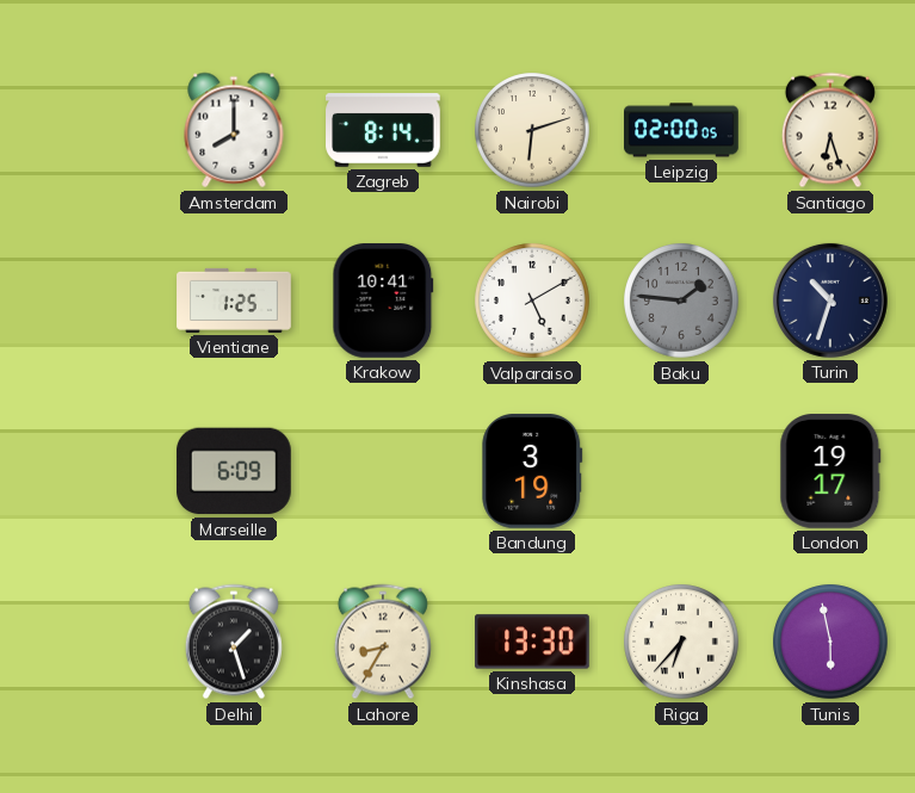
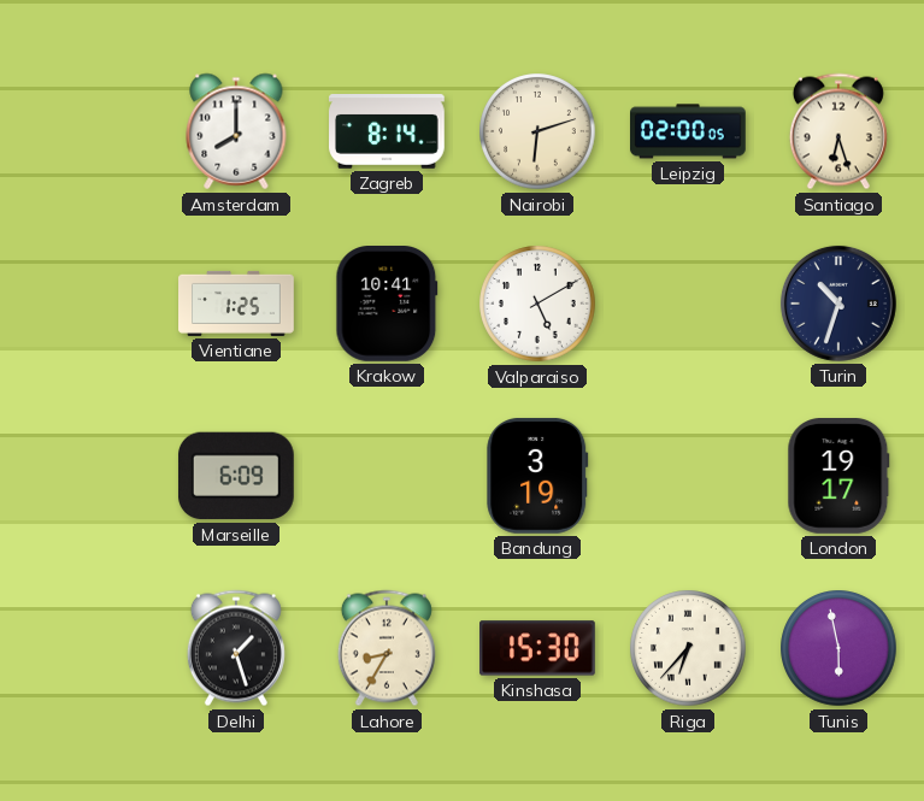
Baku: 1:46 -> none (681, 301)
Kinshasa: 13:30 -> 15:30 (538, 648)
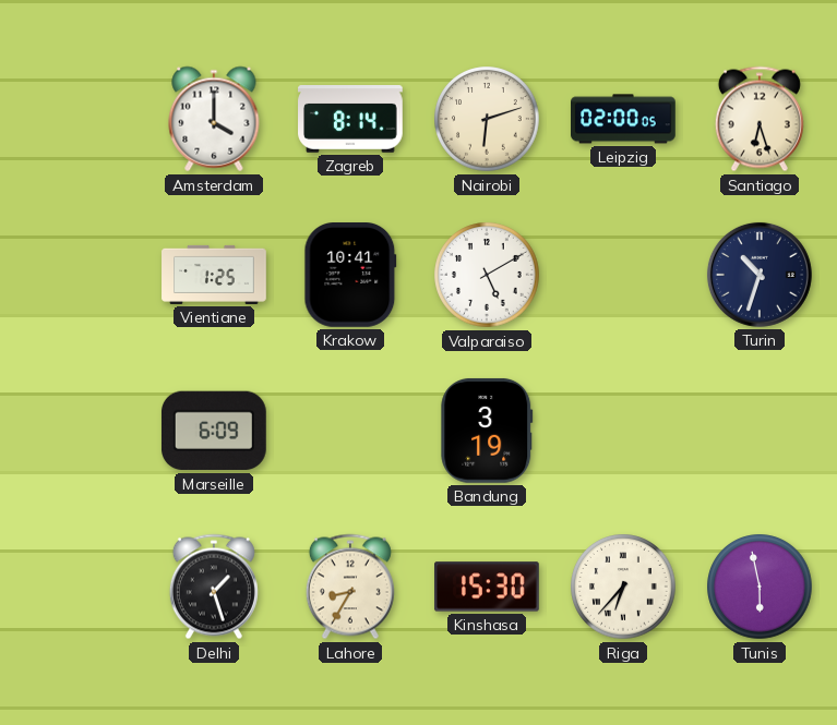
Amsterdam: 8:00 -> 4:00 (214, 119)
London: 19:17 -> none (838, 477)
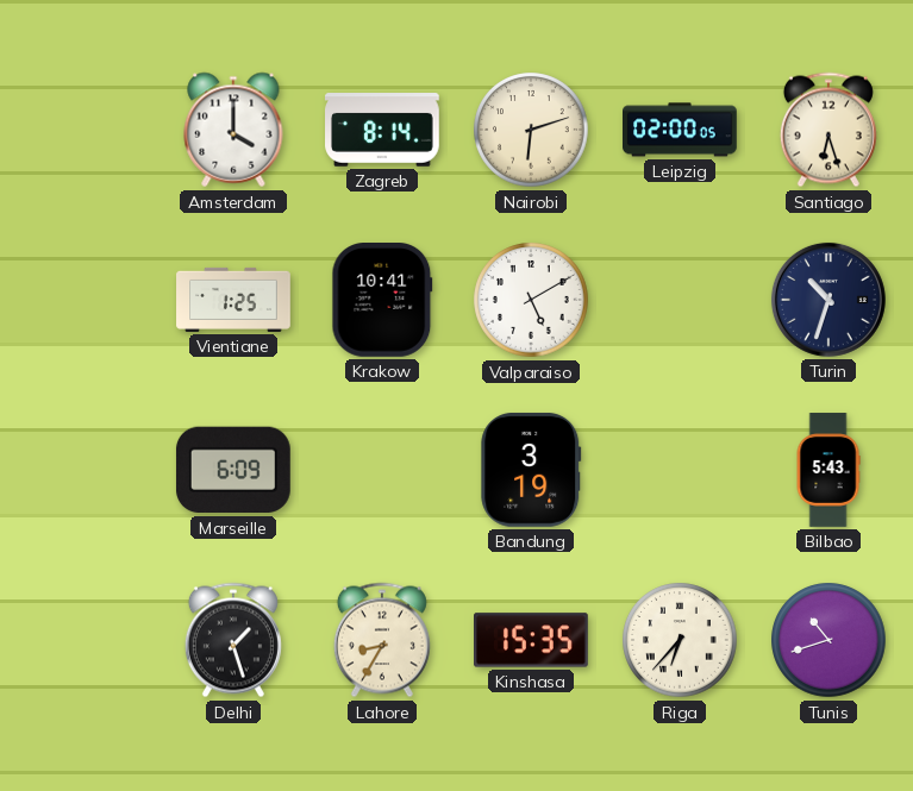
Bilbao: none -> 5:43 (828, 470)
Kinshasa: 15:30 -> 15:35 (532, 640)
Tunis: 5:58 -> 10:42 (828, 640)
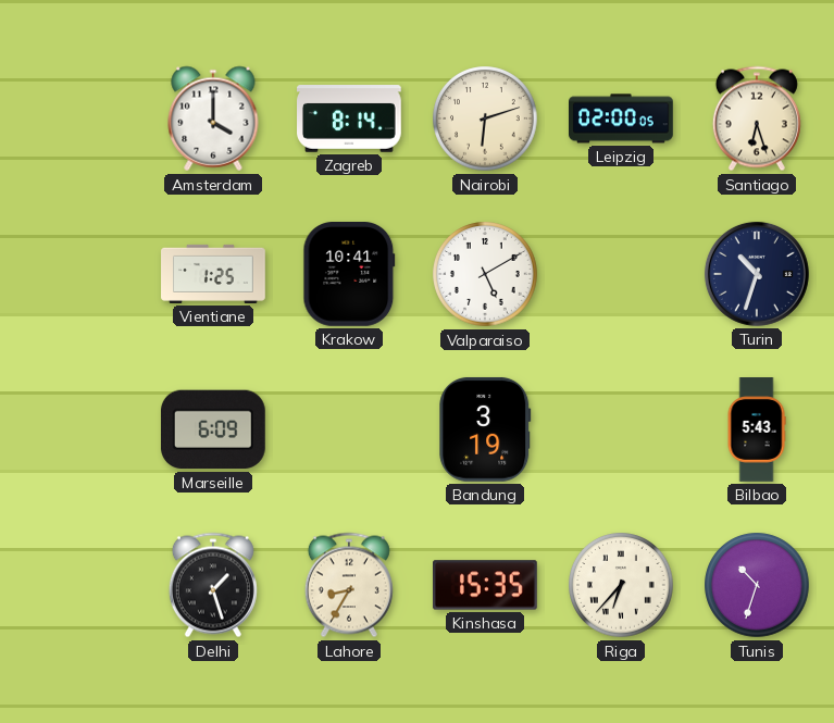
Tunis: 10:42 -> 10:33 (757, 585)
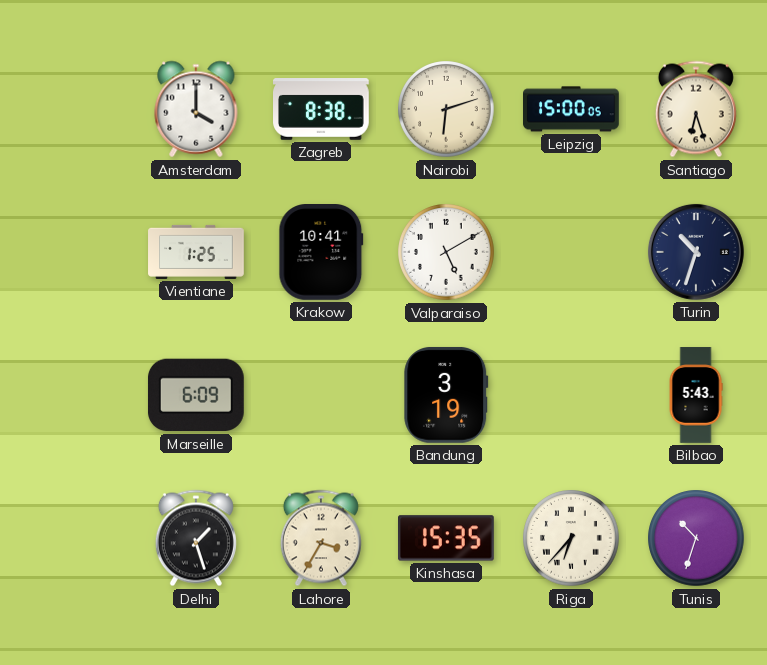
Zagreb: 8:14 -> 8:38 (322, 110)
Leipzig: 02:00 -> 15:00 (572, 109)
Lahore: 8:35 -> 3:35 (321, 538)
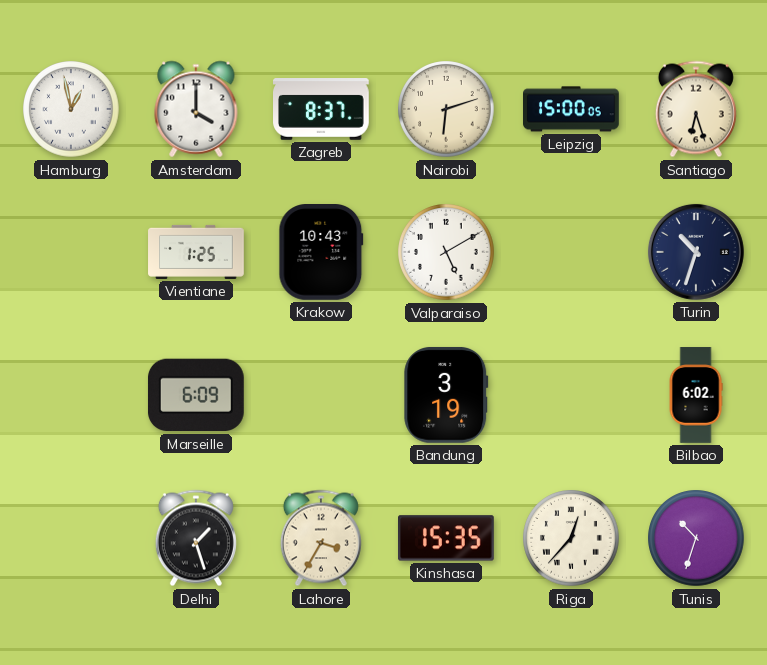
Hamburg: none -> 12:58 (71, 109)
Zagreb: 8:38 -> 8:37 (322, 110)
Krakow: 10:41 -> 10:43 (321, 253)
Bilbao: 5:43 -> 6:02 (696, 395)
Riga: 6:37 -> 12:37 (571, 538)
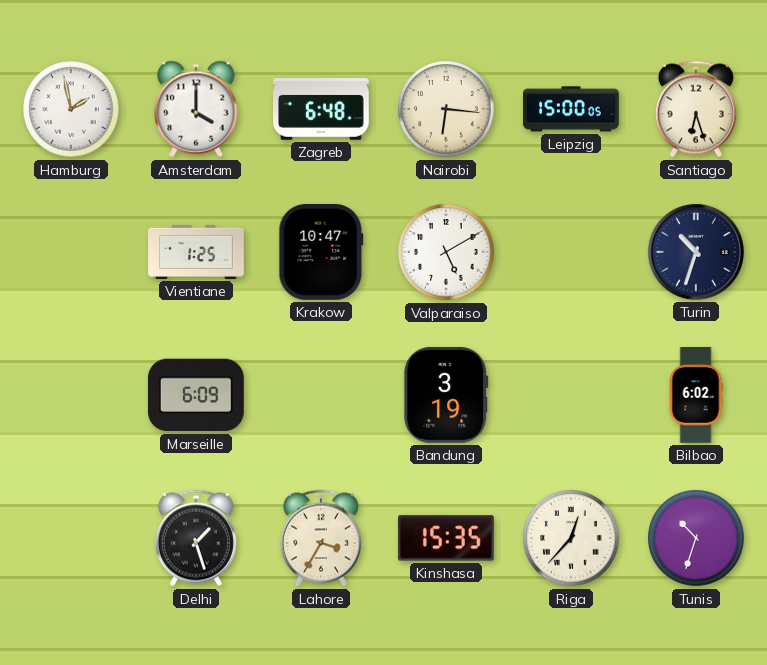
Hamburg: 12:58 -> 1:58 (71, 109)
Zagreb: 8:37 -> 6:48 (322, 110)
Nairobi: 6:12 -> 6:16 (446, 109)
Krakow: 10:43 -> 10:47 (321, 253)
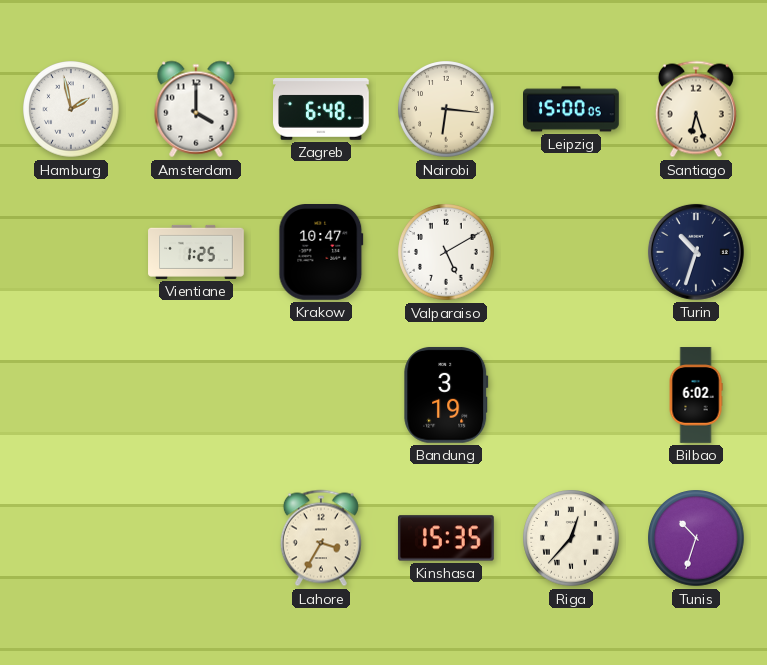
Marseille: 6:09 -> none (196, 395)
Delhi: 1:27 -> none (196, 538)
